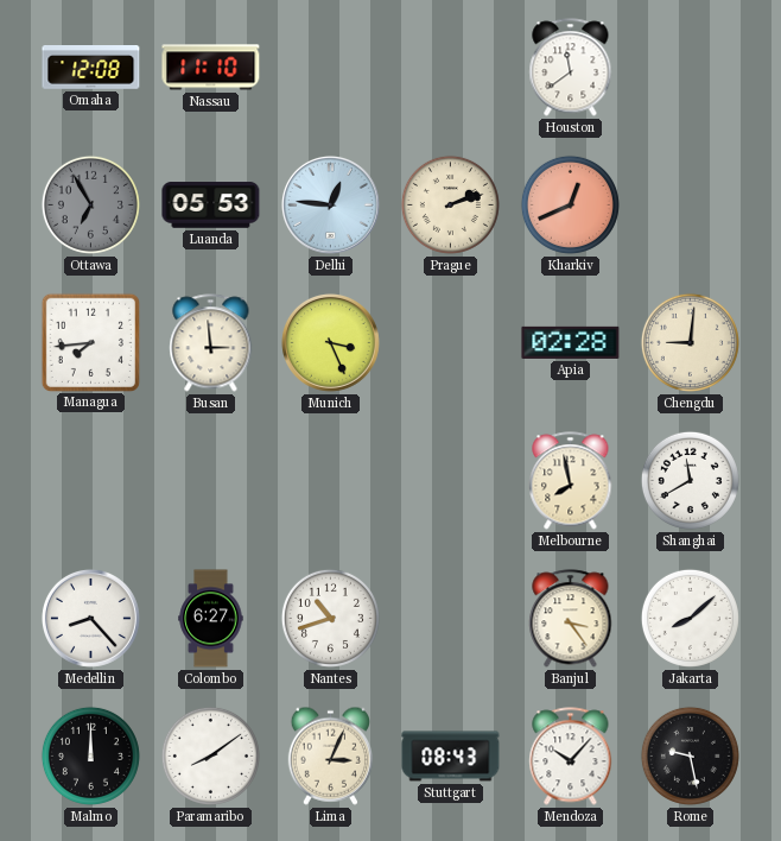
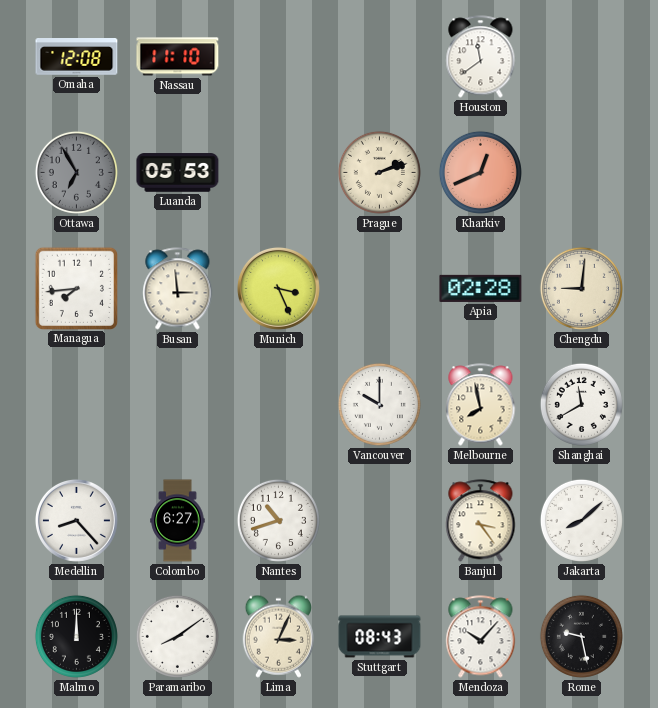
Delhi: 12:46 -> none (330, 204)
Vancouver: none -> 10:00 (379, 404)
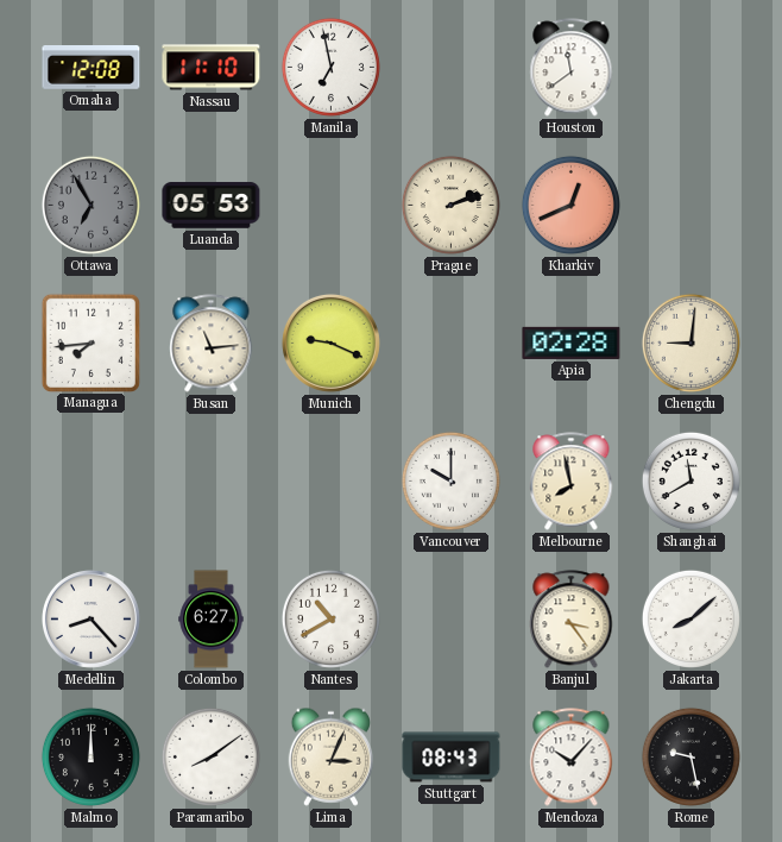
Manila: none -> 6:58 (330, 67)
Busan: 2:59 -> 11:14 (212, 344)
Munich: 3:26 -> 9:19 (330, 343)
Nantes: 10:42 -> 10:40 (330, 618)
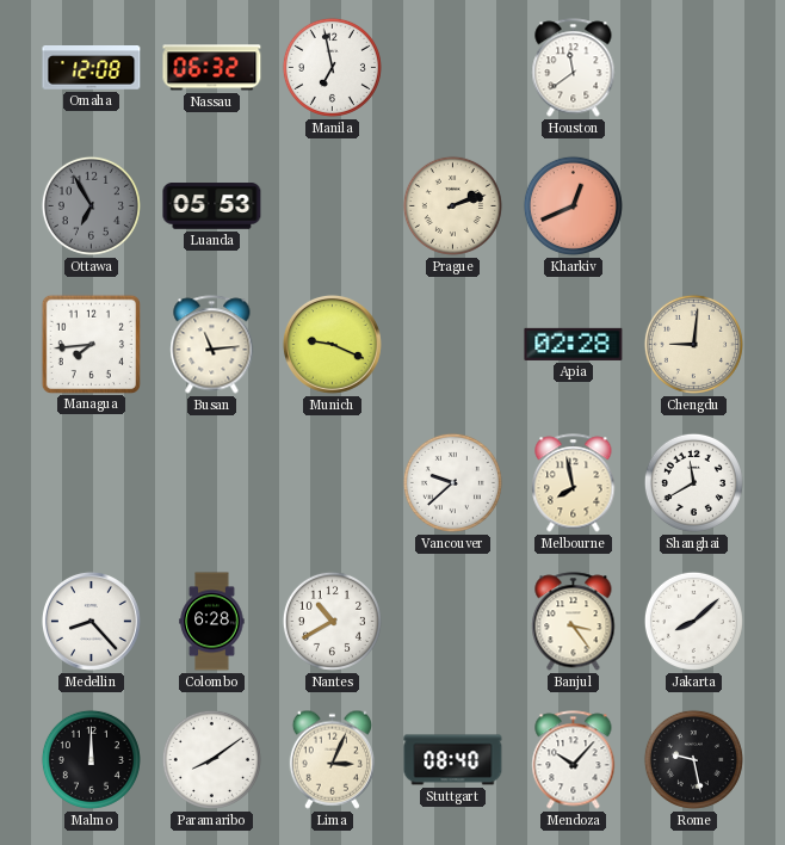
Nassau: 11:10 -> 06:32 (212, 68)
Vancouver: 10:00 -> 9:38 (452, 482)
Colombo: 6:27 -> 6:28 (212, 622)
Stuttgart: 08:43 -> 08:40 (453, 760)
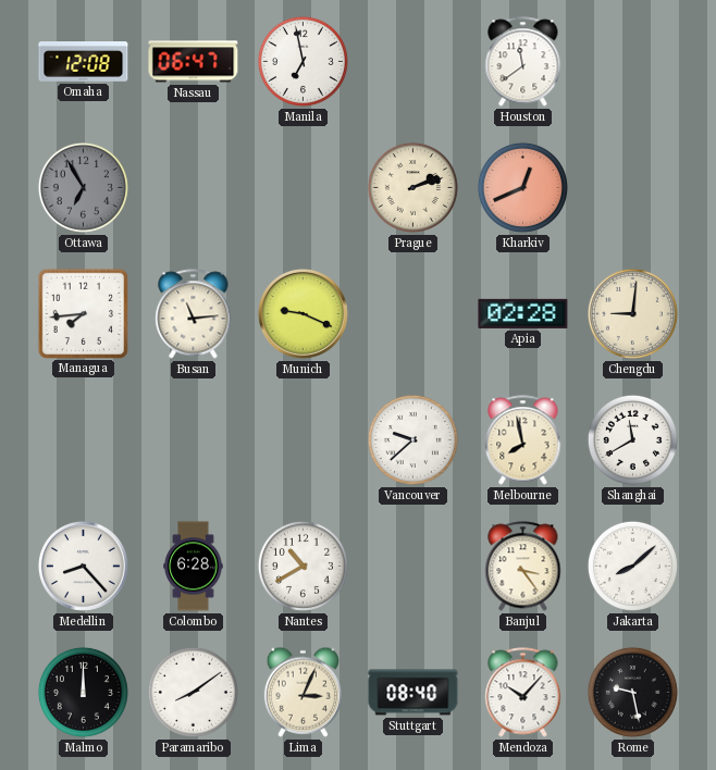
Nassau: 06:32 -> 06:47 (194, 62)
Luanda: 05:53 -> none (212, 206)
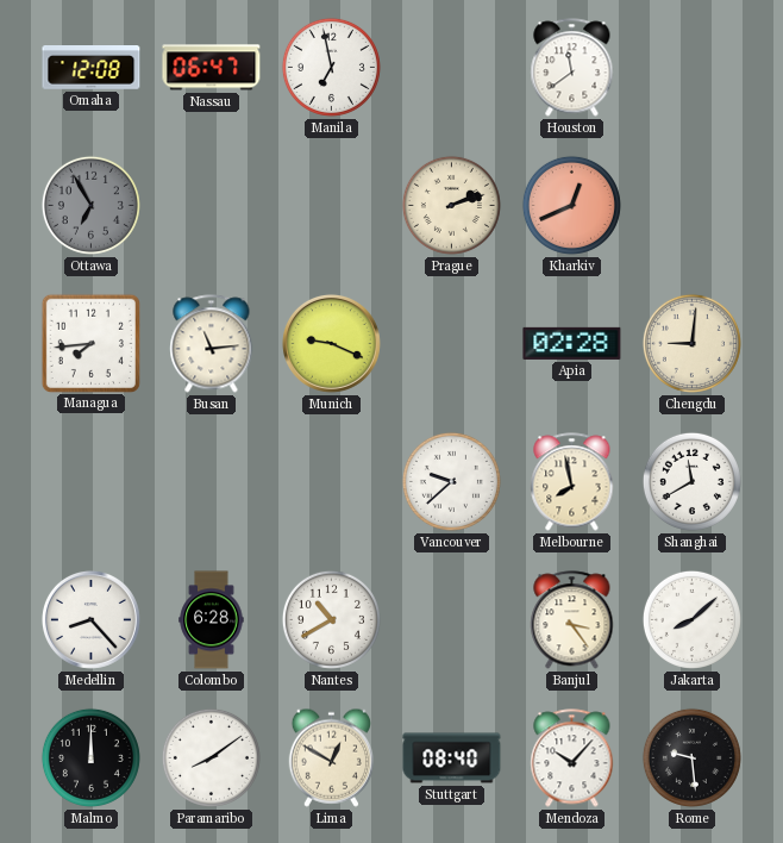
Lima: 3:04 -> 12:50 (331, 757)
Rome: 9:28 -> 9:29 (691, 757)
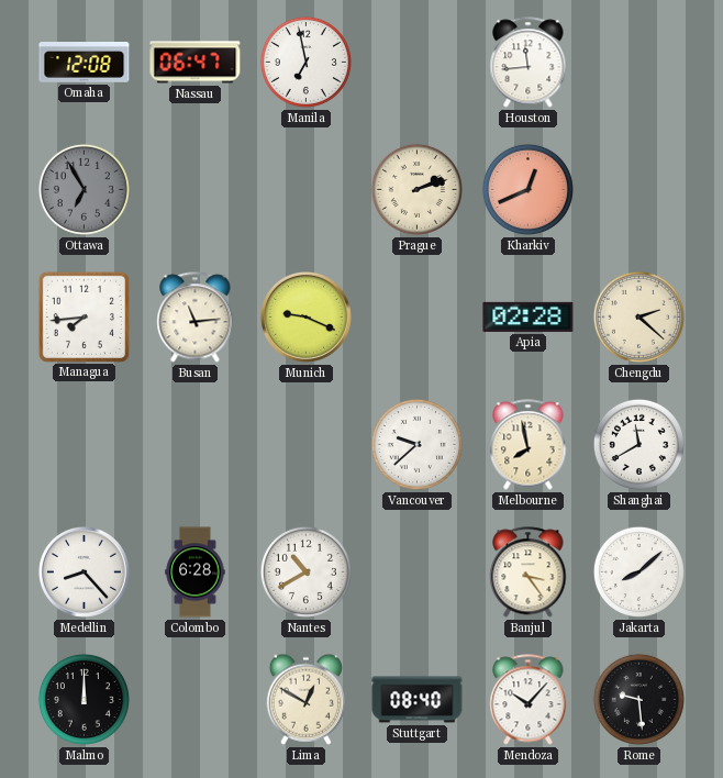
Houston: 11:39 -> 11:44 (529, 63)
Chengdu: 9:01 -> 2:22 (638, 316)
Paramaribo: 8:09 -> none (211, 757)
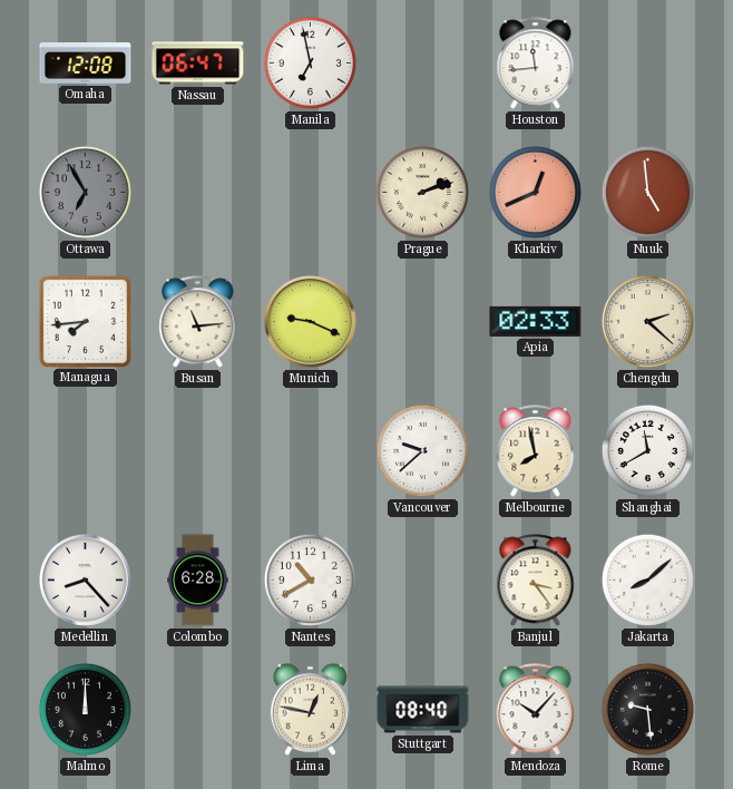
Nuuk: none -> 4:59 (647, 192)
Apia: 02:28 -> 02:33 (536, 321)
Lima: 12:50 -> 12:47 (310, 709)
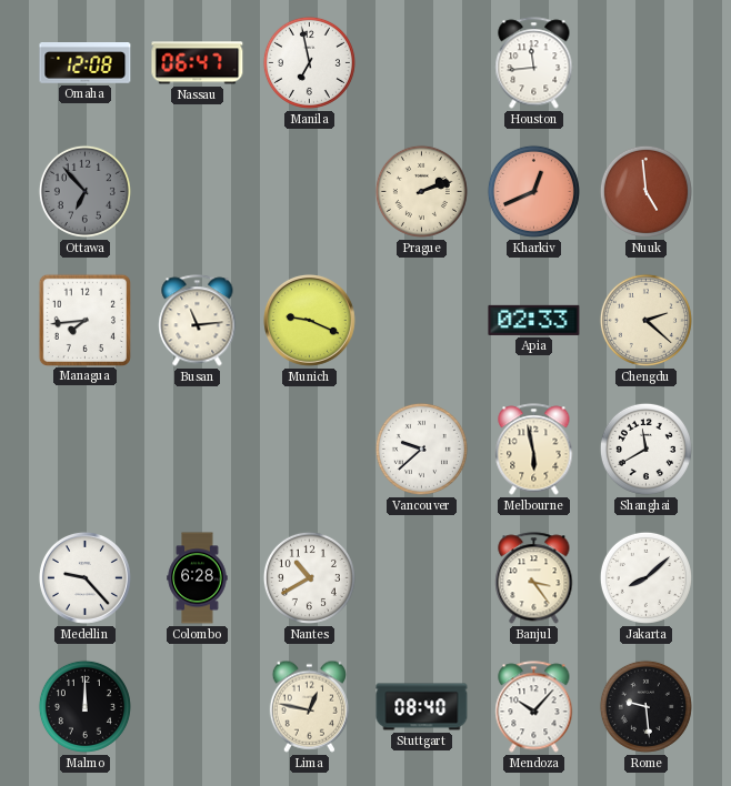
Ottawa: 6:55 -> 6:53 (84, 191)
Melbourne: 7:58 -> 5:58 (534, 450)
Medellin: 8:23 -> 9:23 (84, 577)
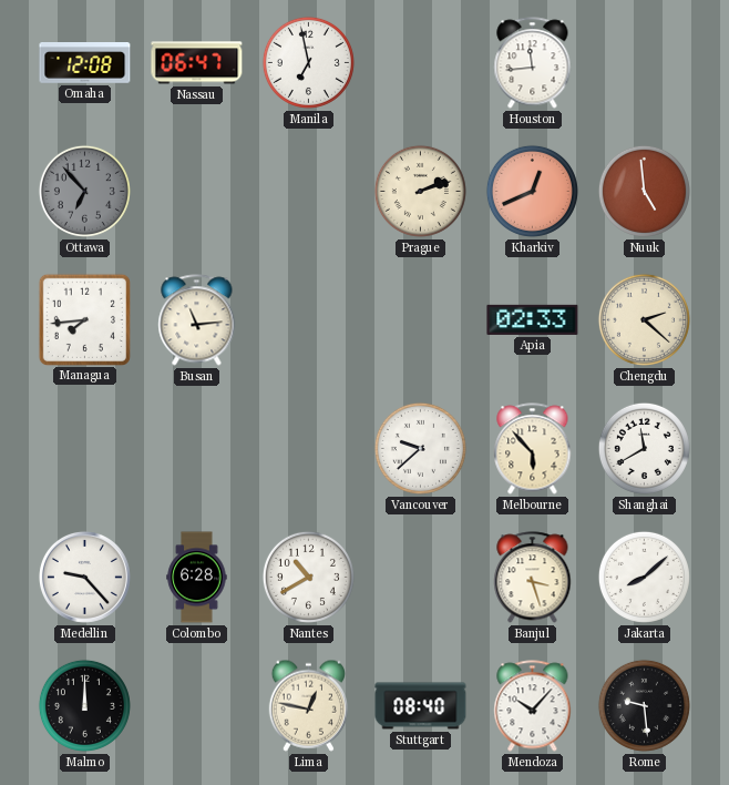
Munich: 9:19 -> none (309, 320)
Melbourne: 5:58 -> 5:53 (533, 449)
Banjul: 3:24 -> 3:27 (533, 578)
